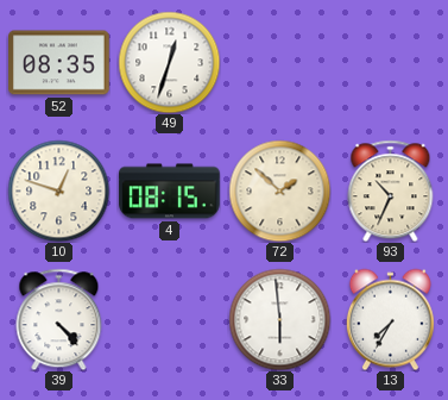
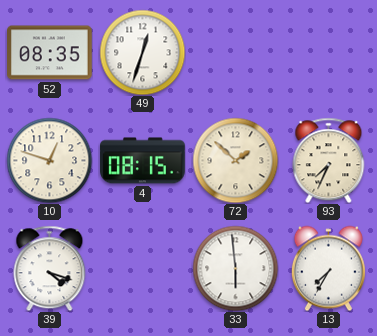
93: 10:34 -> 7:34 (329, 160)
39: 4:23 -> 4:18 (50, 268)
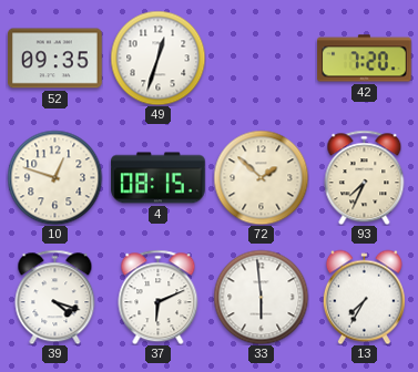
52: 08:35 -> 09:35 (55, 59)
42: none -> 7:20 (365, 59)
37: none -> 6:11 (159, 297)
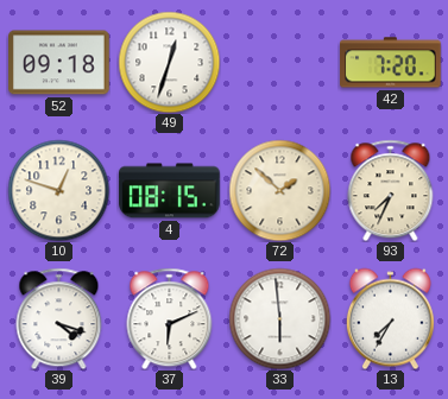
52: 09:35 -> 09:18 (59, 63)
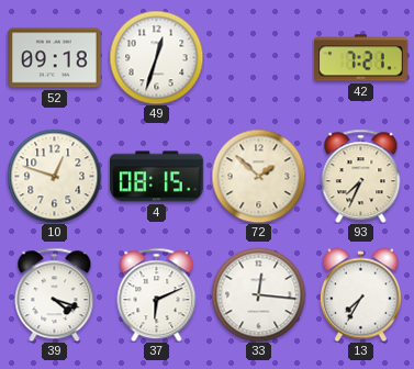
42: 7:20 -> 7:21 (361, 58)
33: 5:59 -> 12:16 (258, 294)
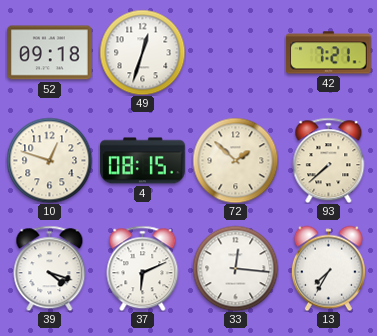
93: 7:34 -> 7:38 (329, 160)
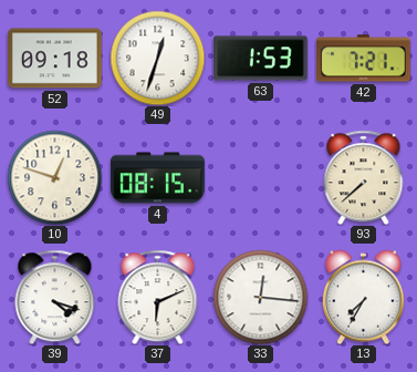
63: none -> 1:53 (261, 59)
72: 1:52 -> none (235, 160)
